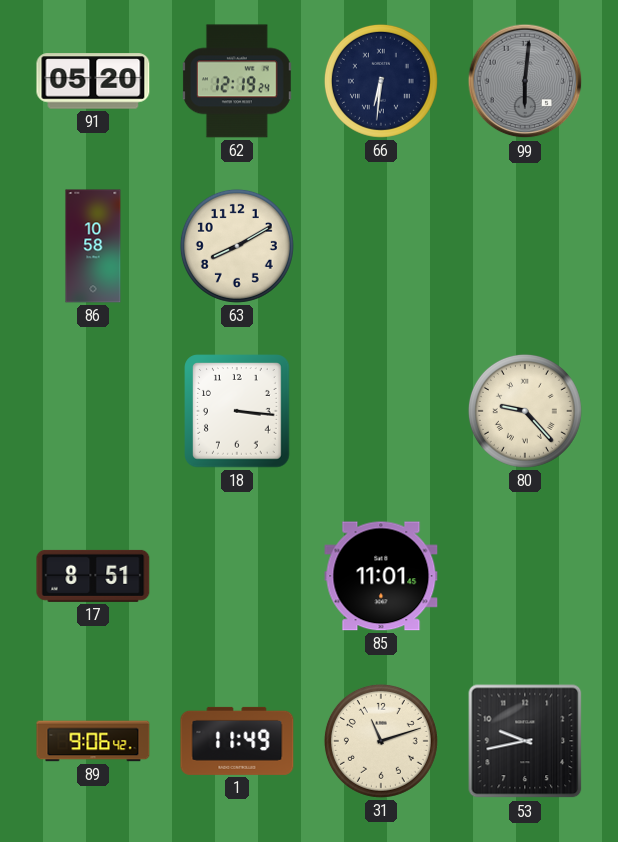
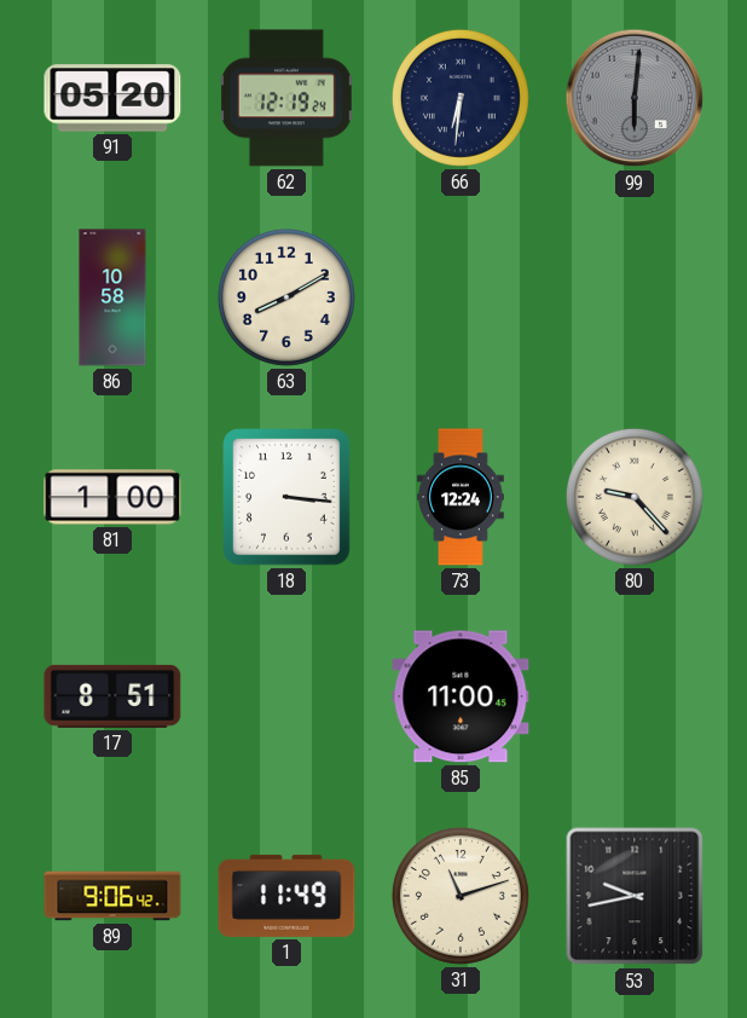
81: none -> 1:00 (112, 497)
73: none -> 12:24 (462, 497)
85: 11:01 -> 11:00 (461, 696)
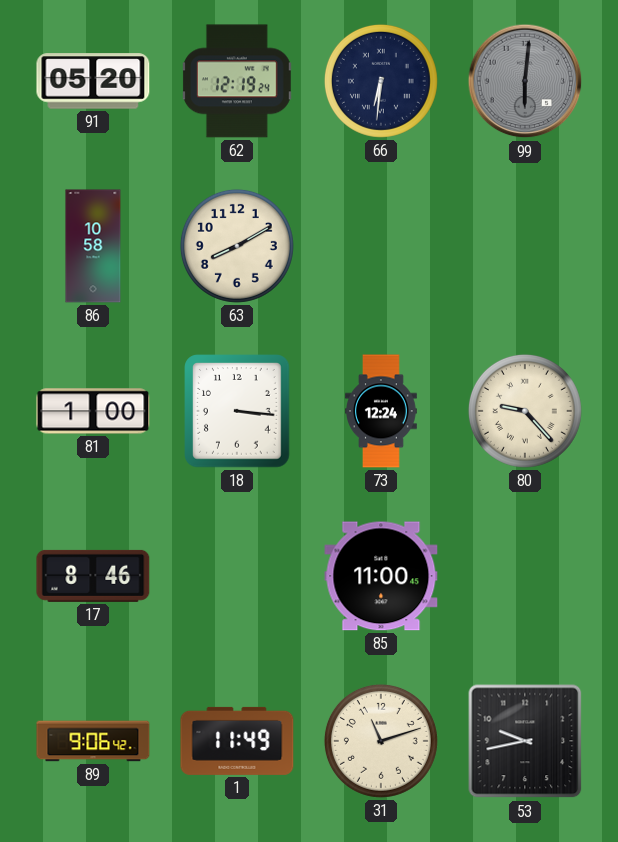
17: 8:51 -> 8:46 (93, 576)
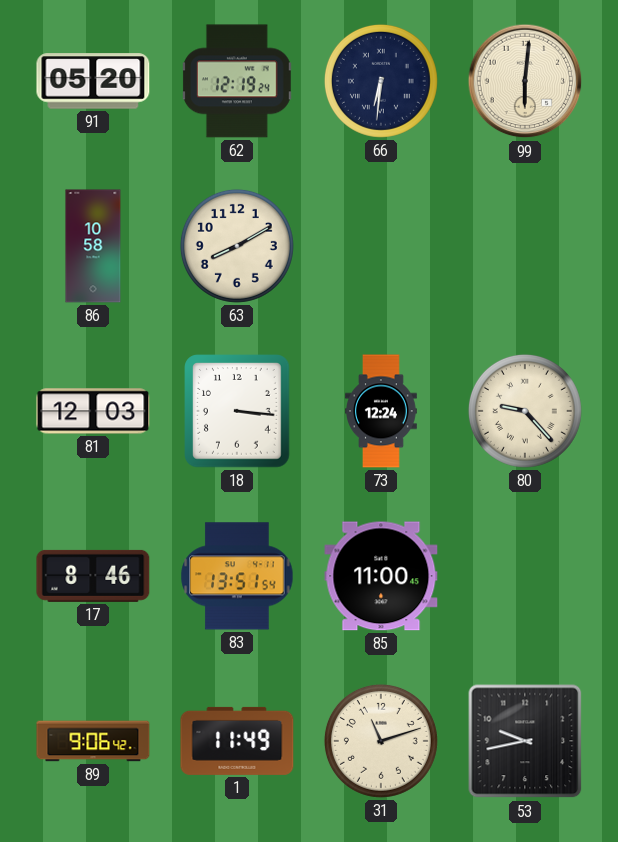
99 dial: grey -> cream (525, 81)
81: 1:00 -> 12:03 (93, 411)
83: none -> 13:51 (237, 576)
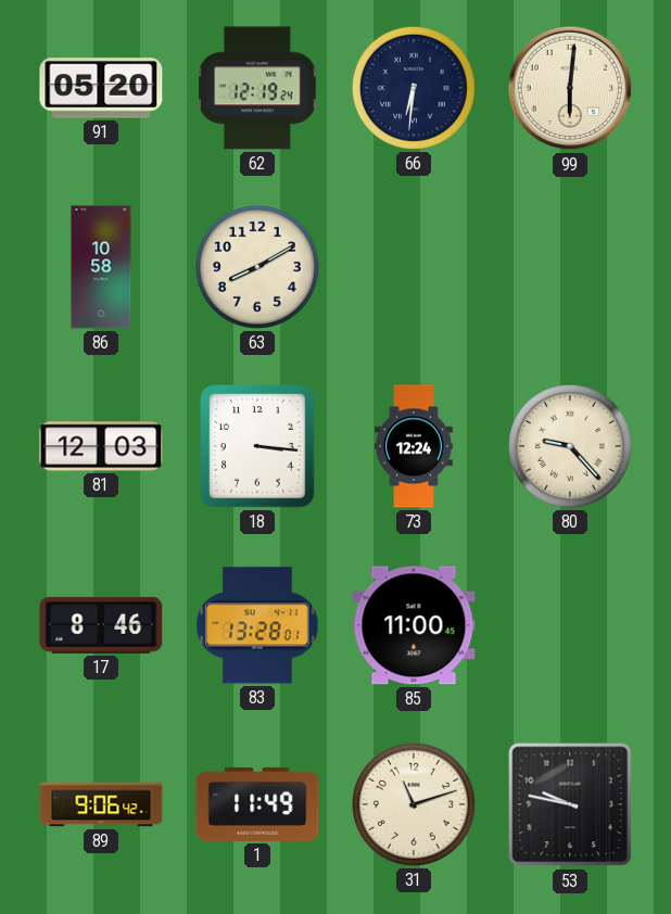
83: 13:51 -> 13:28 (257, 625)
53: 9:43 -> 9:47 (570, 804)
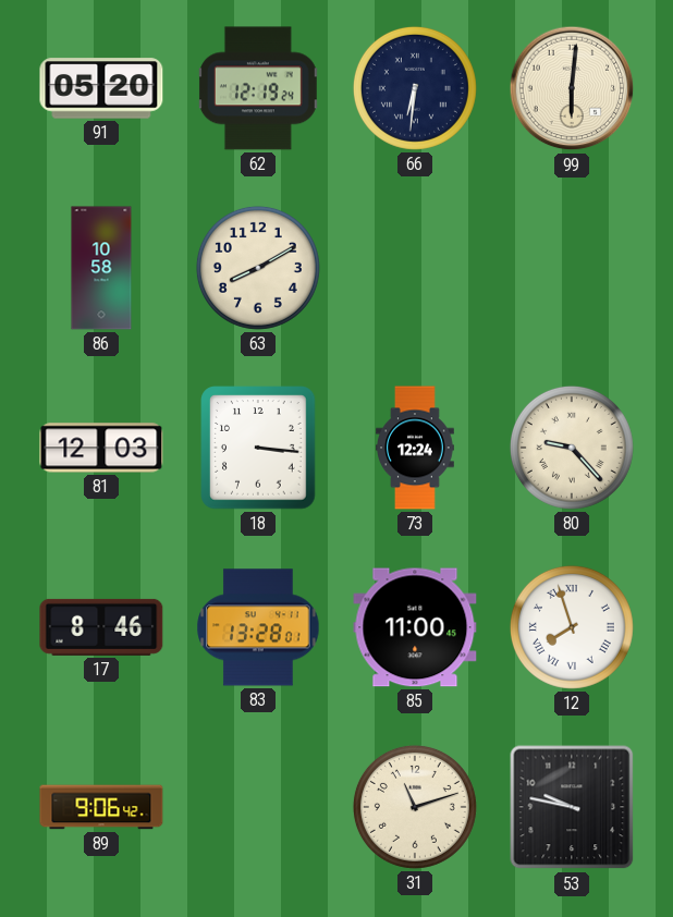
12: none -> 7:57 (572, 627)
1: 11:49 -> none (257, 804)
